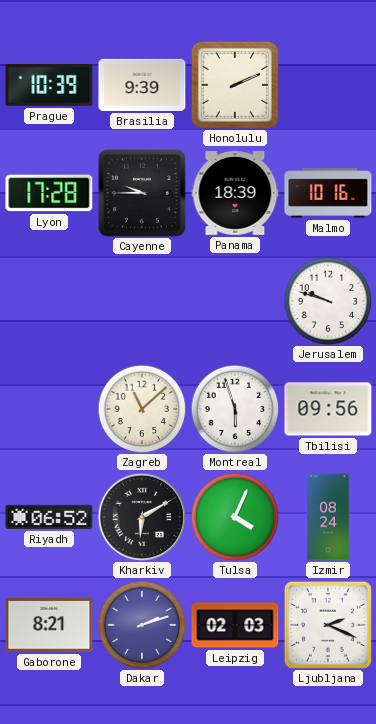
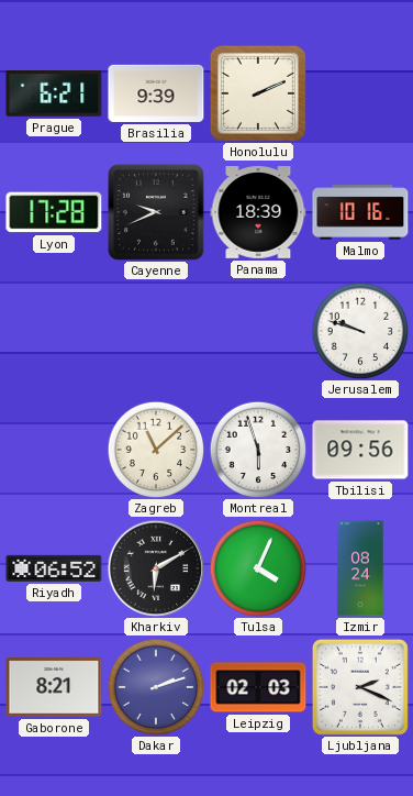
Prague: 10:39 -> 6:21 (54, 95)
Cayenne: 9:45 -> 9:41 (157, 213)
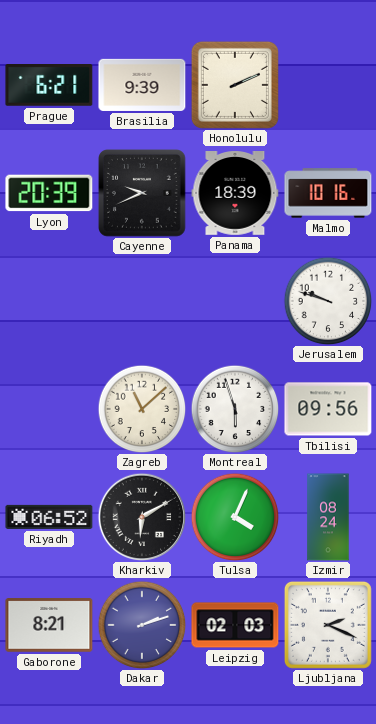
Lyon: 17:28 -> 20:39 (49, 193)
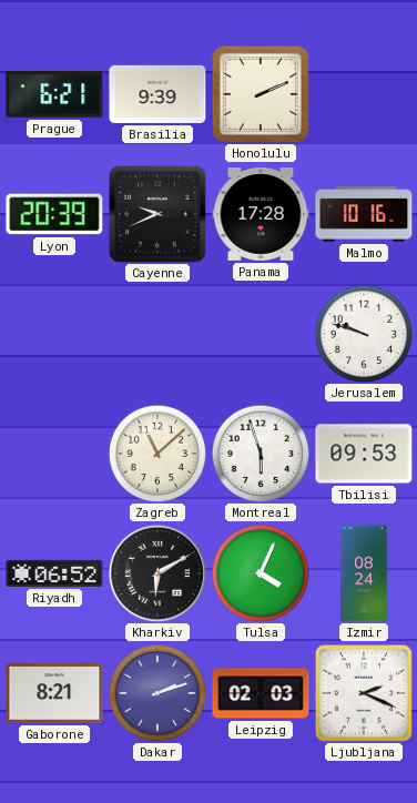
Panama: 18:39 -> 17:28 (261, 215)
Tbilisi: 09:56 -> 09:53 (364, 454)
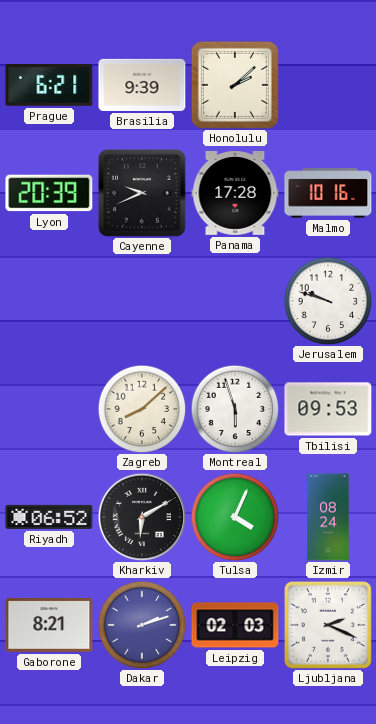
Honolulu: 2:11 -> 2:08 (235, 85)
Zagreb: 11:08 -> 8:08 (142, 409)
